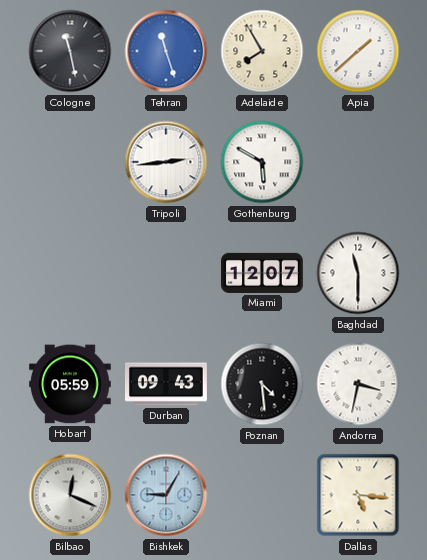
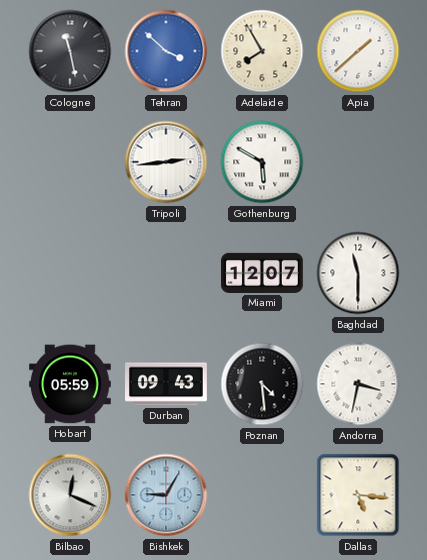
Tehran: 11:27 -> 3:52 (166, 51)
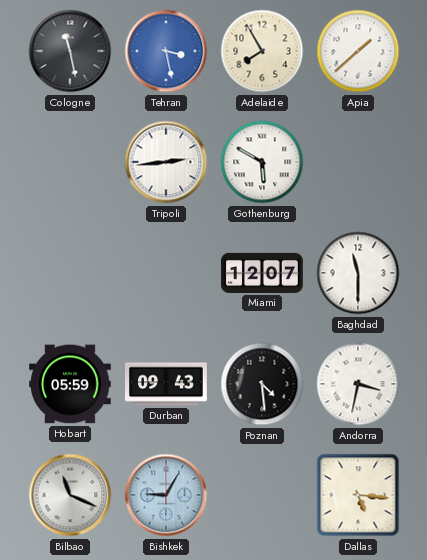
Tehran: 3:52 -> 3:28 (166, 51)
Bilbao: 12:19 -> 11:19 (70, 495)
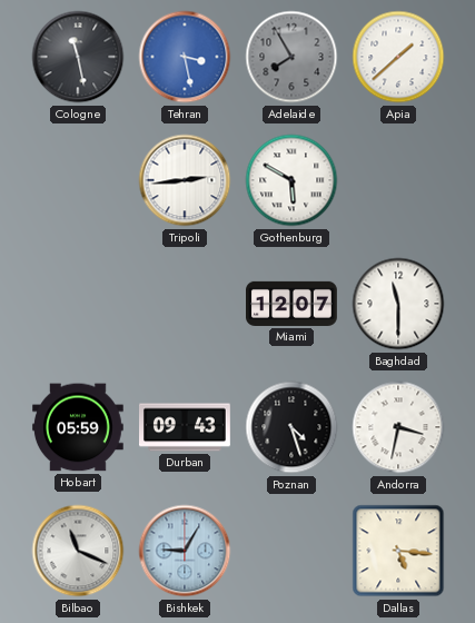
Adelaide dial: cream -> grey (291, 57)
Poznan: 4:29 -> 4:27 (291, 427)
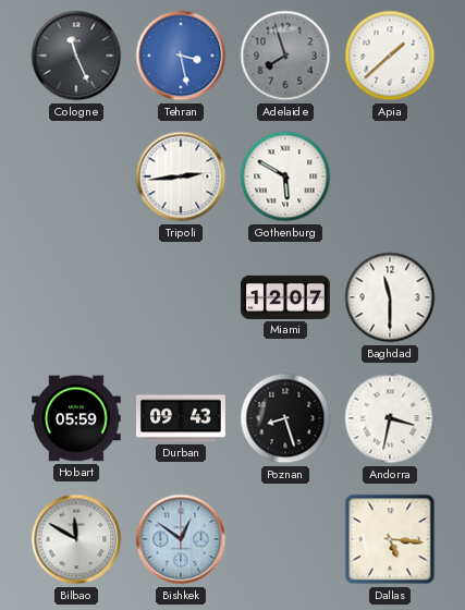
Cologne: 11:28 -> 11:26 (76, 56)
Adelaide: 7:55 -> 7:57 (285, 56)
Poznan: 4:27 -> 8:27 (285, 418)
Bilbao: 11:19 -> 11:50 (76, 539)
Bishkek: 9:05 -> 12:51 (181, 539)
